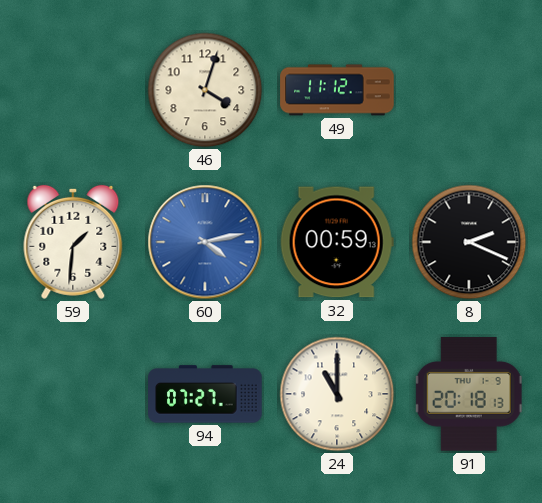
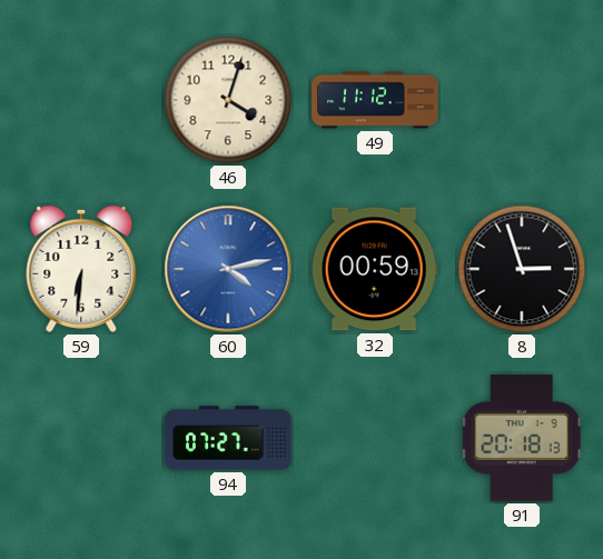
59: 1:31 -> 6:31 (81, 269)
8: 2:19 -> 2:57 (522, 269)
24: 11:00 -> none (337, 394)
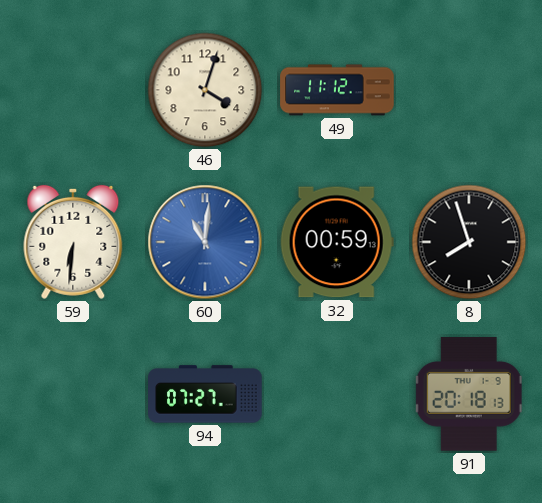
60: 4:13 -> 11:01 (205, 242)
8: 2:57 -> 7:57 (469, 242)
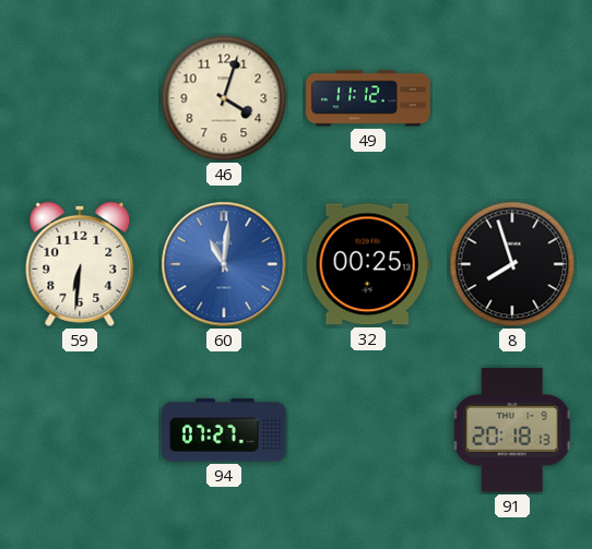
32: 00:59 -> 00:25 (368, 264)
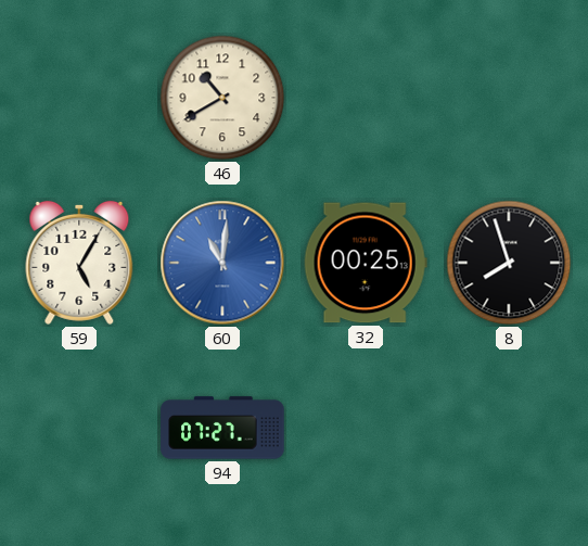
46: 4:03 -> 10:40 (222, 98)
49: 11:12 -> none (368, 98)
59: 6:31 -> 5:05 (79, 263)
91: 20:18 -> none (512, 430)
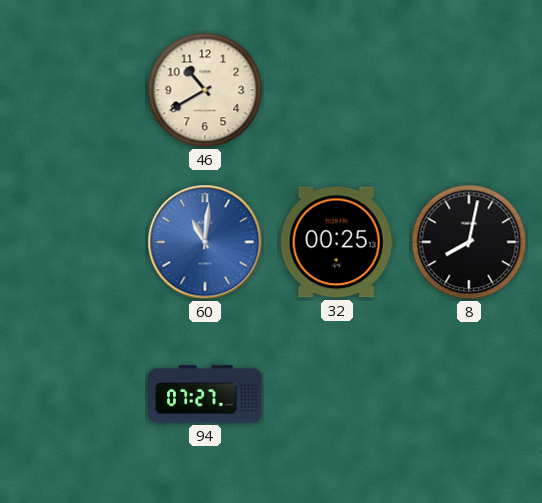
59: 5:05 -> none (79, 263)
8: 7:57 -> 8:02 (469, 242)
